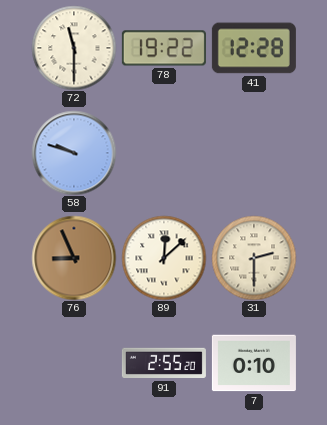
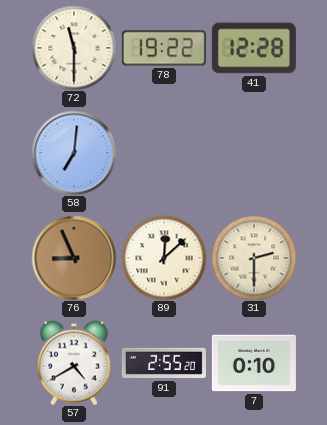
58: 9:48 -> 7:01 (74, 153)
57: none -> 4:40 (74, 363)
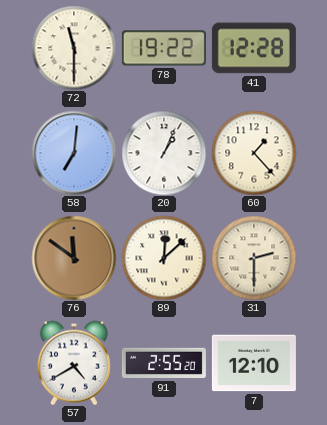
20: none -> 1:04 (164, 153)
60: none -> 1:23 (254, 153)
76: 8:56 -> 11:51 (74, 258)
7: 0:10 -> 12:10 (254, 363)
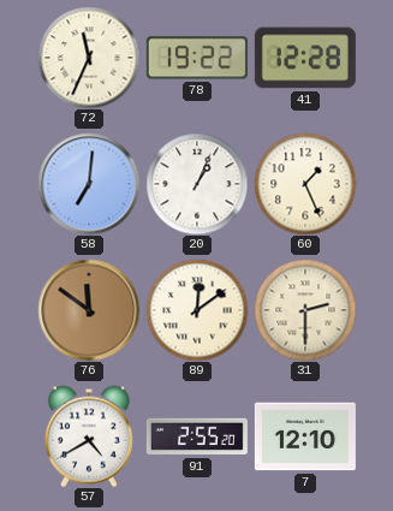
72: 11:30 -> 11:34 (89, 58)
60: 1:23 -> 1:26 (305, 184)
89: 12:08 -> 12:09 (197, 310)
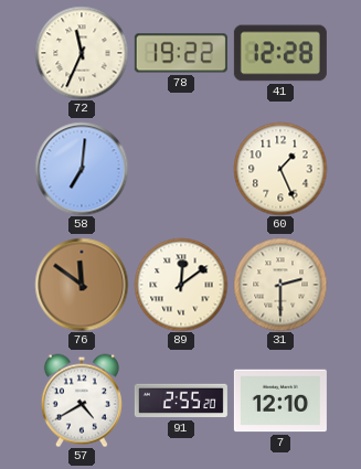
20: 1:04 -> none (197, 184)
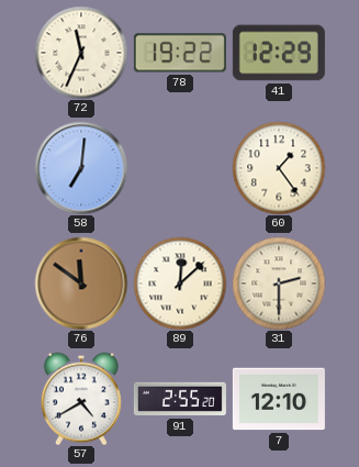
41: 12:28 -> 12:29 (279, 53)
60: 1:26 -> 1:24 (279, 168)
89: 12:09 -> 12:08 (180, 283)
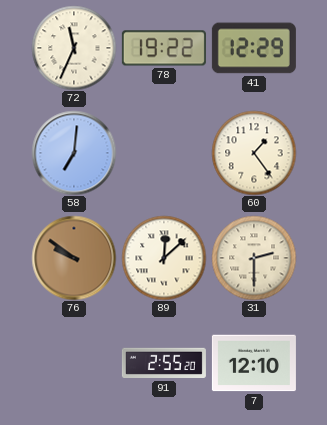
76: 11:51 -> 9:51 (74, 258)
57: 4:40 -> none (81, 399)
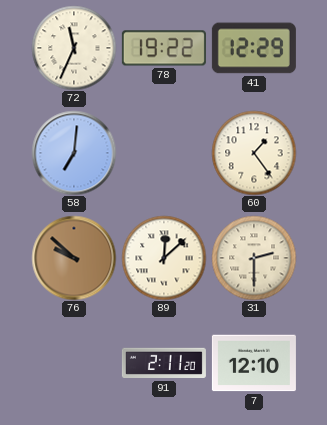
76: 9:51 -> 9:52 (74, 258)
91: 2:55 -> 2:11 (164, 363)
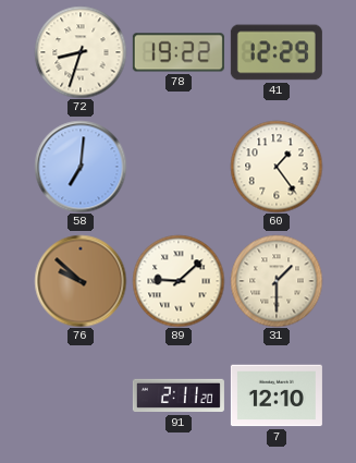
72: 11:34 -> 8:33 (81, 52)
89: 12:08 -> 9:08 (179, 281)
31: 2:30 -> 1:30 (277, 281)
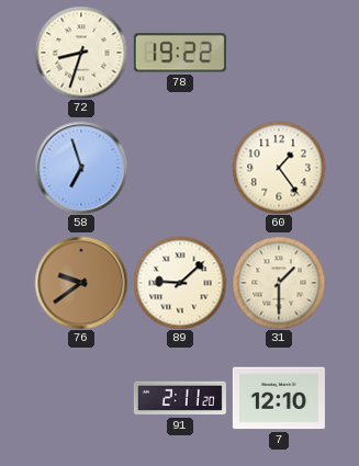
41: 12:29 -> none (277, 52)
58: 7:01 -> 6:57 (81, 168)
76: 9:52 -> 9:39 (81, 283)
